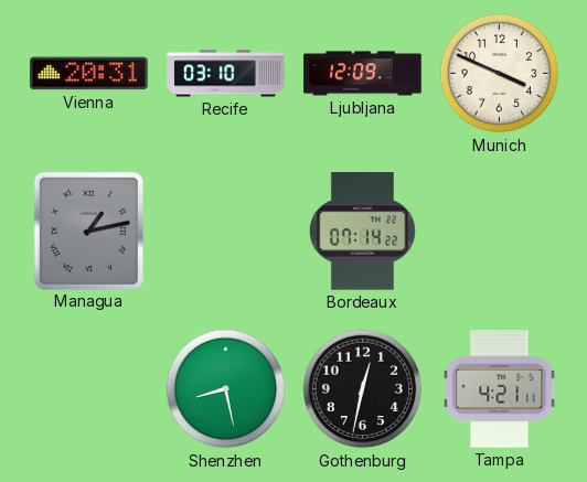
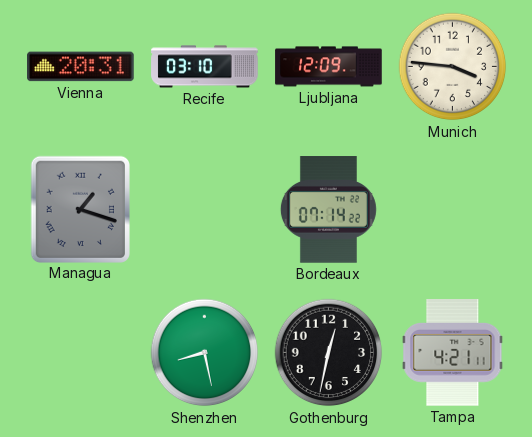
Munich: 3:49 -> 3:46 (453, 67)
Managua: 1:13 -> 1:18 (80, 209)
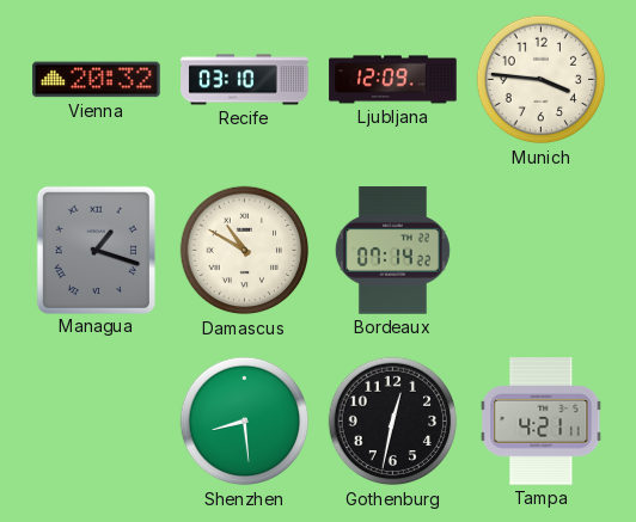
Vienna: 20:31 -> 20:32 (97, 80)
Damascus: none -> 10:50 (245, 251)
Shenzhen: 8:28 -> 8:29 (245, 422)
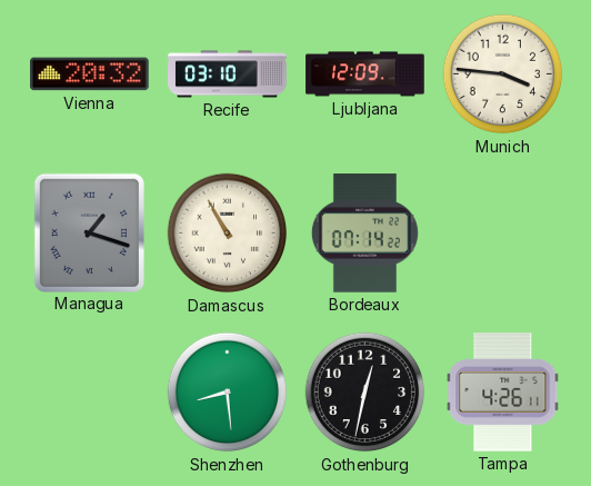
Damascus: 10:50 -> 10:55 (228, 234)
Tampa: 4:21 -> 4:26 (503, 393)
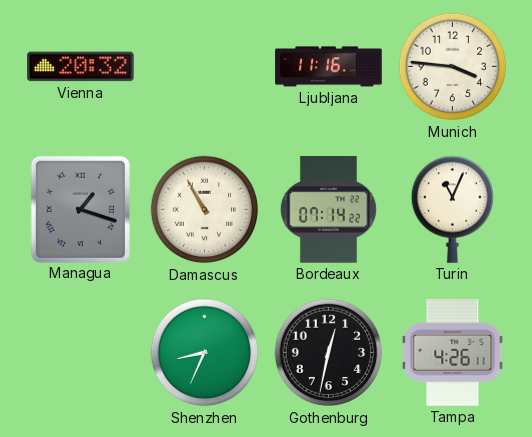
Recife: 03:10 -> none (228, 75)
Ljubljana: 12:09 -> 11:16 (329, 67)
Turin: none -> 11:04 (452, 209)
Shenzhen: 8:29 -> 8:34 (205, 353)
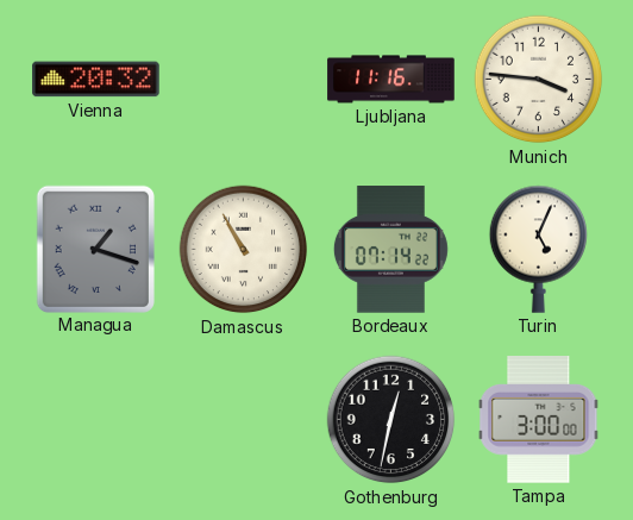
Turin: 11:04 -> 5:04 (538, 249)
Shenzhen: 8:34 -> none (205, 353)
Tampa: 4:26 -> 3:00 (539, 420)
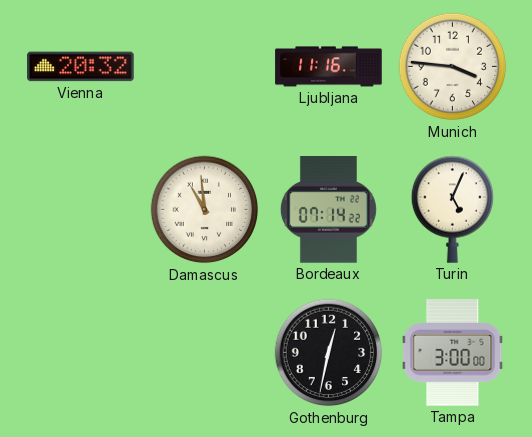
Managua: 1:18 -> none (95, 249)
Damascus: 10:55 -> 10:59 (205, 210)
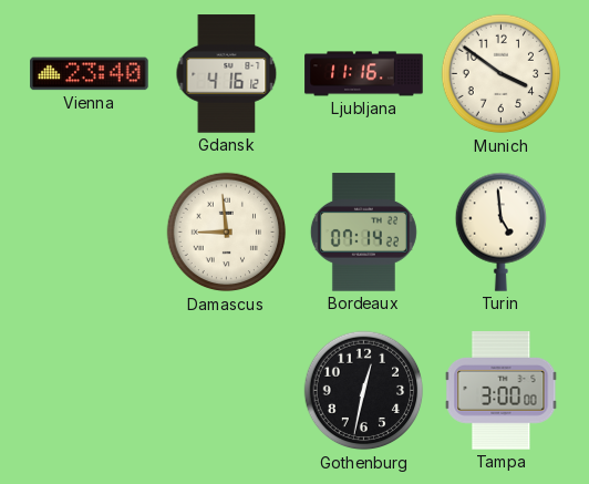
Vienna: 20:32 -> 23:40 (90, 74)
Gdansk: none -> 4:16 (227, 74)
Munich: 3:46 -> 3:51 (502, 74)
Damascus: 10:59 -> 8:59 (227, 233)
Turin: 5:04 -> 4:59 (500, 231)
